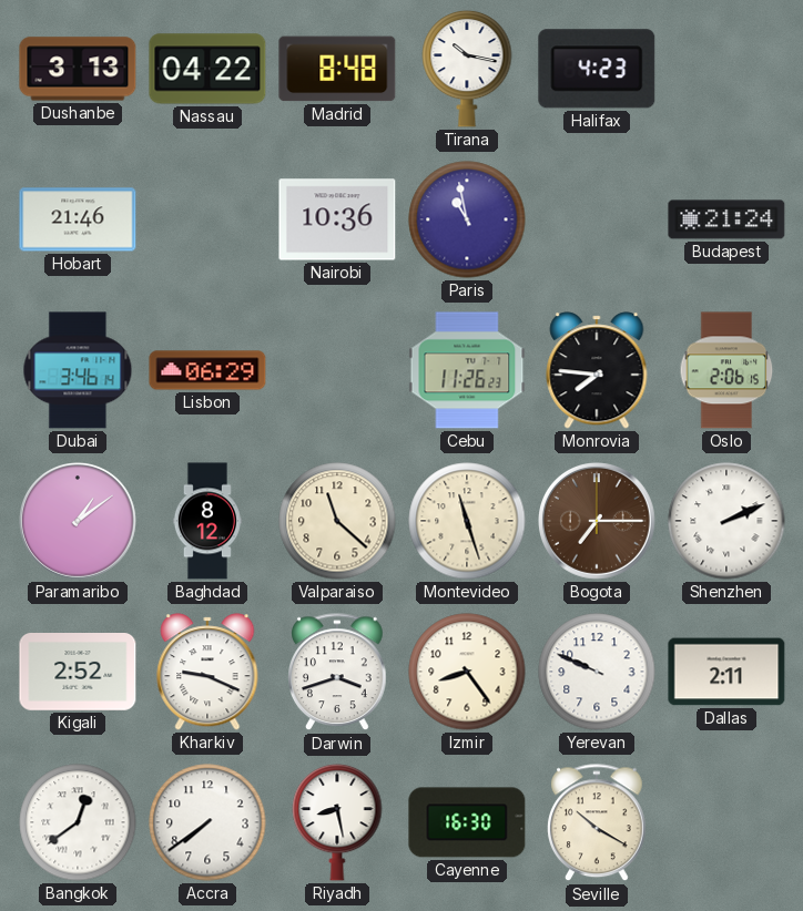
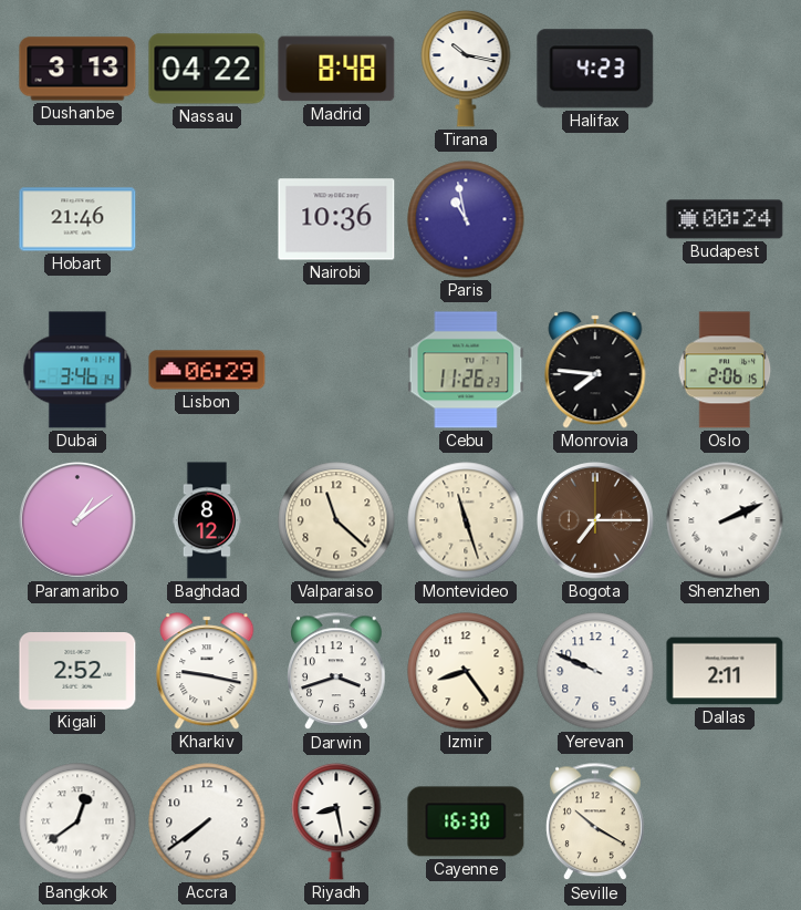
Budapest: 21:24 -> 00:24 (725, 219)
Kharkiv: 9:19 -> 9:17 (207, 671)
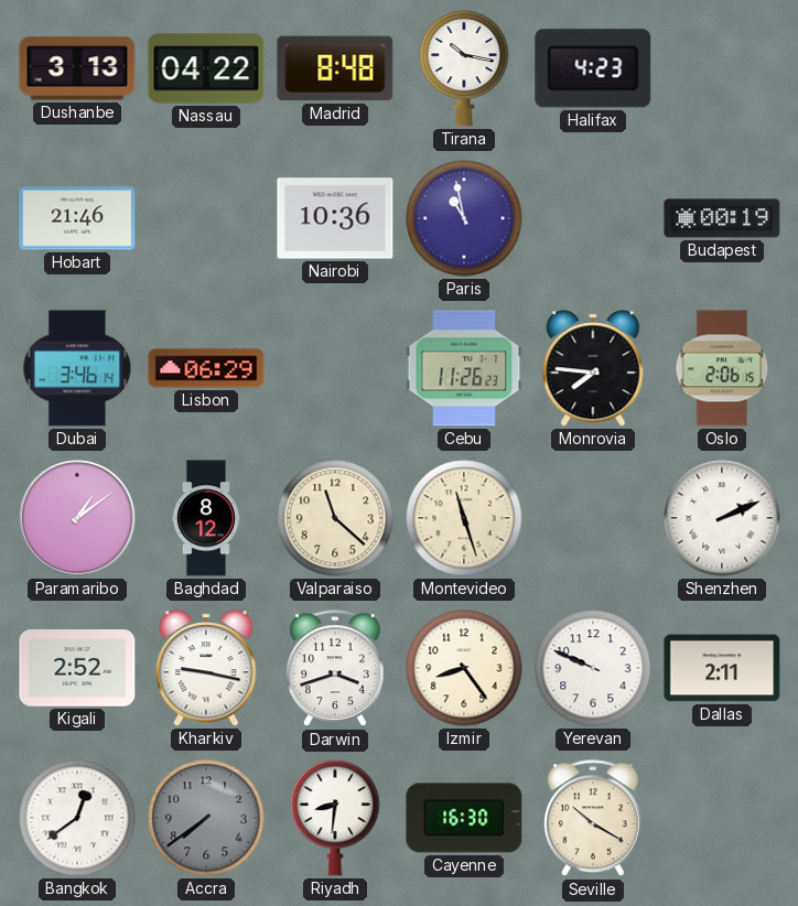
Budapest: 00:24 -> 00:19 (722, 218)
Bogota: 7:15 -> none (596, 521)
Accra dial: white -> grey (206, 818)
Riyadh: 8:28 -> 8:31 (335, 818)
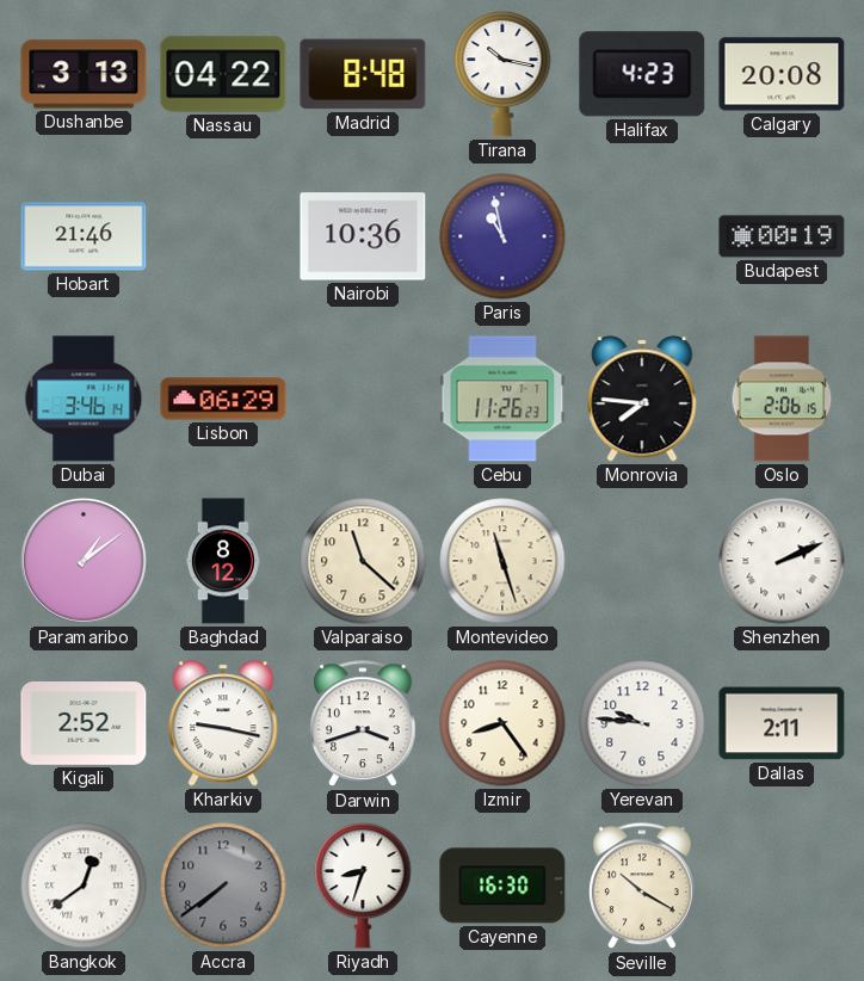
Calgary: none -> 20:08 (782, 74)
Yerevan: 9:49 -> 9:46 (642, 723)
Riyadh: 8:31 -> 8:33 (363, 886)
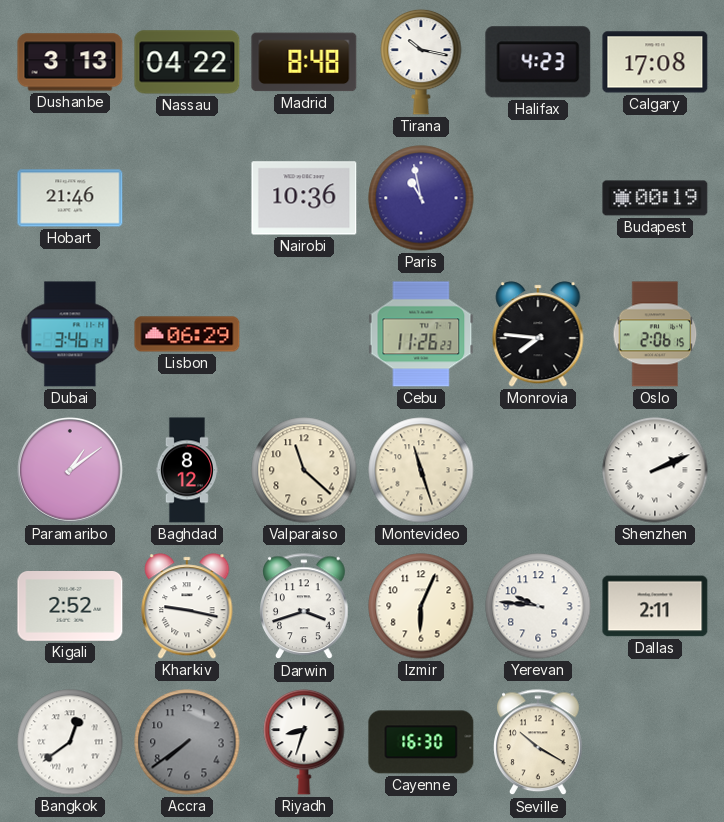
Calgary: 20:08 -> 17:08 (655, 62)
Izmir: 8:24 -> 6:04 (421, 606)
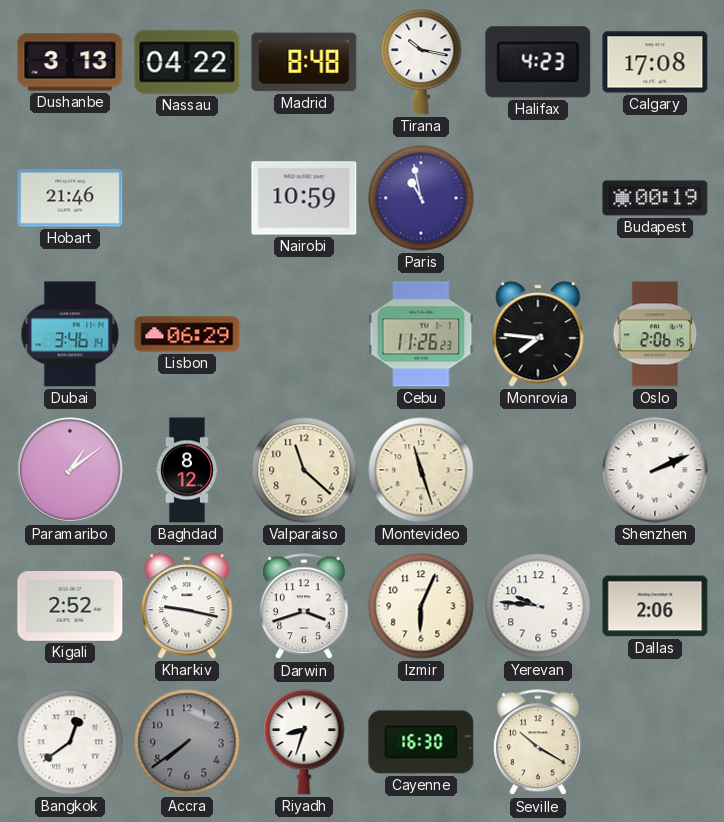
Nairobi: 10:36 -> 10:59 (304, 198)
Dallas: 2:11 -> 2:06 (655, 606)
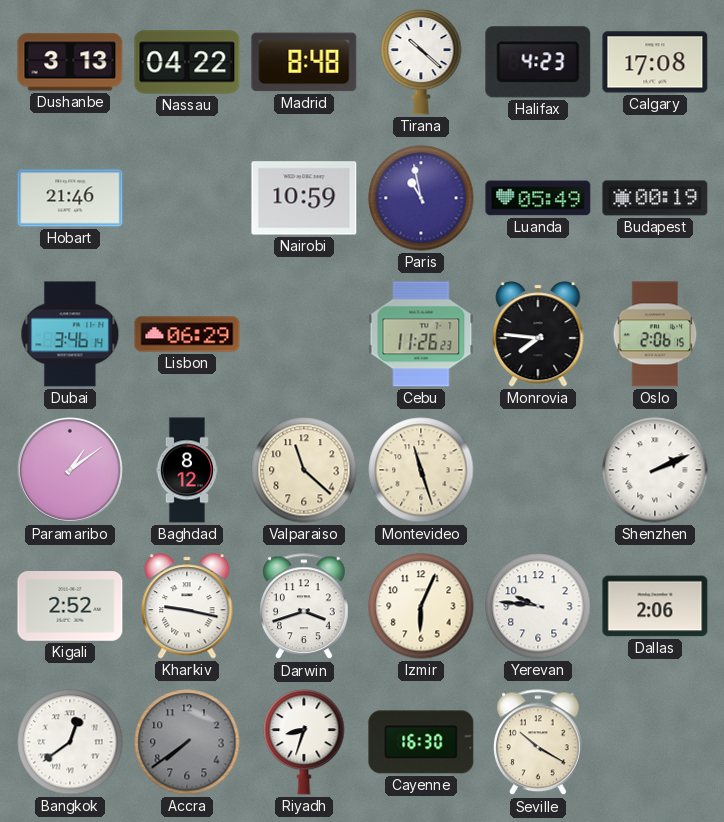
Tirana: 10:17 -> 10:22 (421, 62)
Luanda: none -> 05:49 (538, 198)
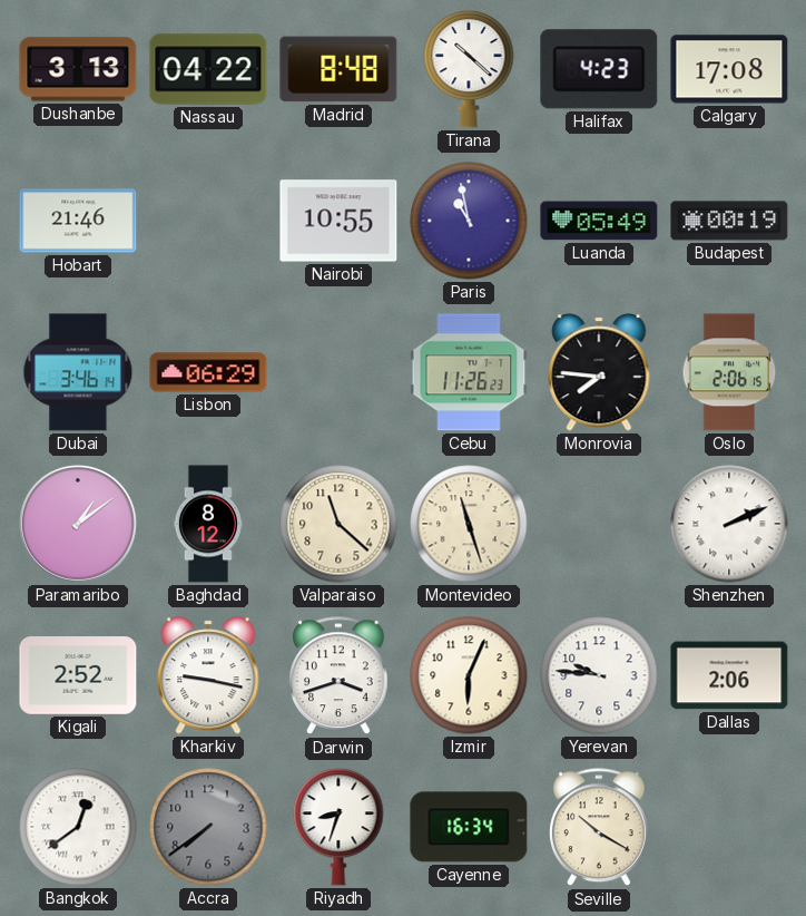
Nairobi: 10:59 -> 10:55 (338, 221)
Cayenne: 16:30 -> 16:34 (469, 827)
